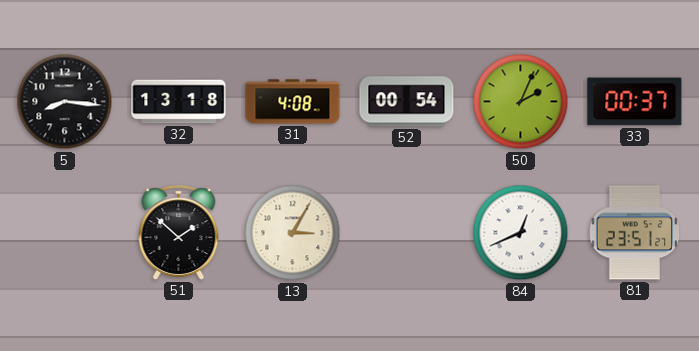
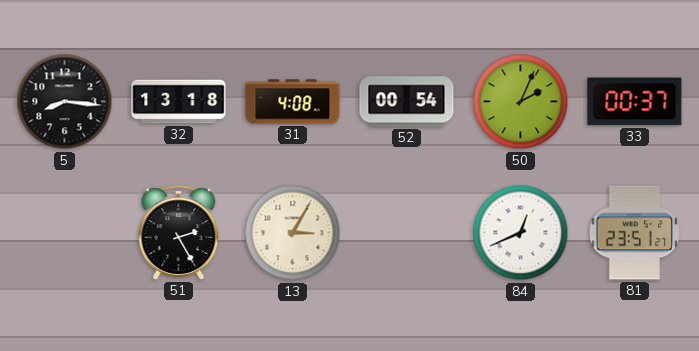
51: 1:52 -> 2:25 (179, 233)
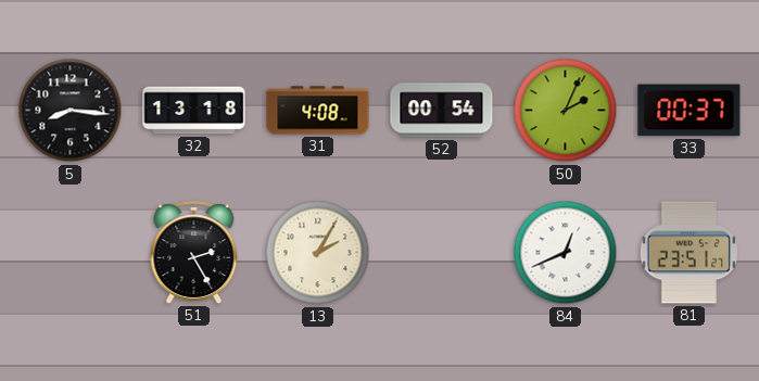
13: 3:05 -> 2:05 (318, 253)
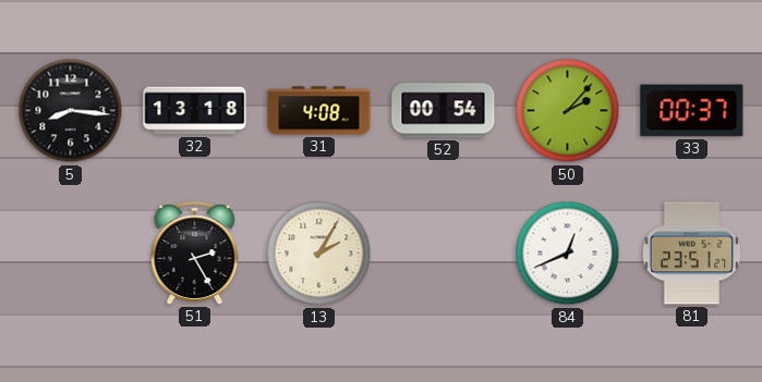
50: 2:04 -> 2:07 (568, 111)
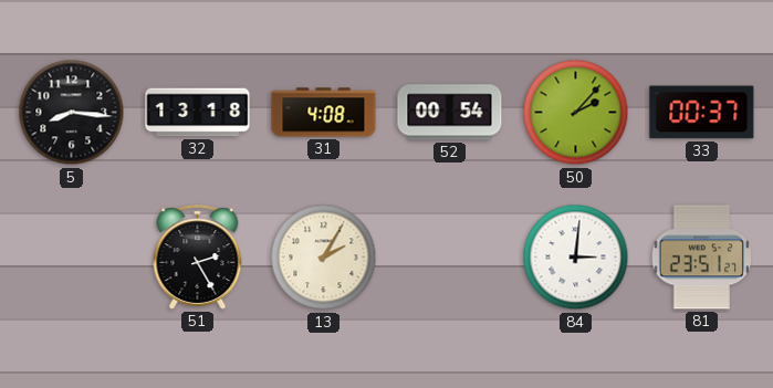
84: 12:41 -> 3:01 (576, 258)
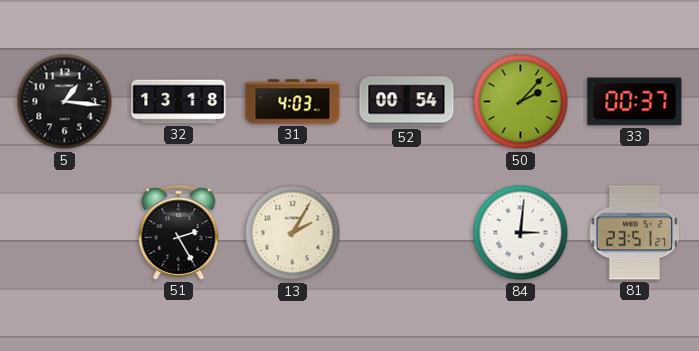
5: 8:16 -> 1:16 (65, 102)
31: 4:08 -> 4:03 (293, 102)
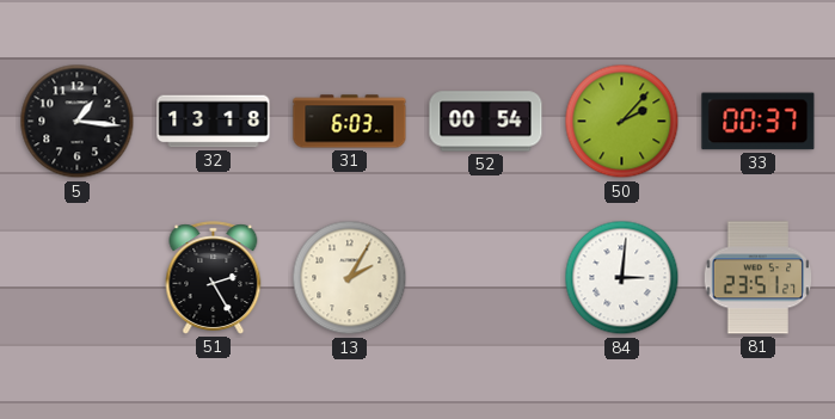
31: 4:03 -> 6:03 (350, 122)
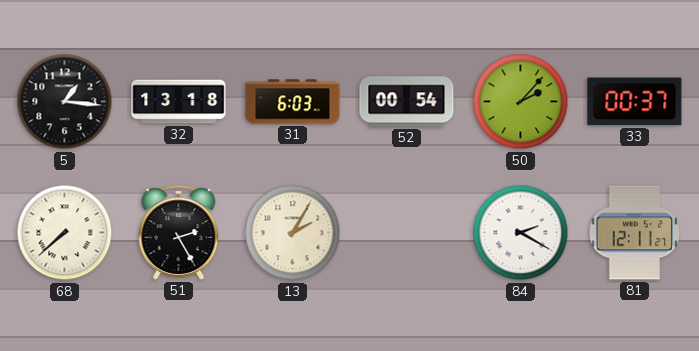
68: none -> 7:38 (65, 233)
84: 3:01 -> 2:20 (521, 233)
81: 23:51 -> 12:11 (635, 233)
